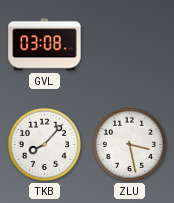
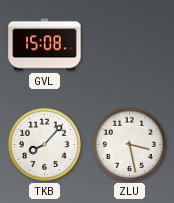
GVL: 03:08 -> 15:08 (45, 45)
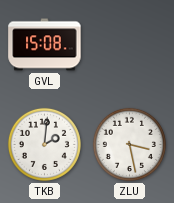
TKB: 8:07 -> 2:01 (44, 144)
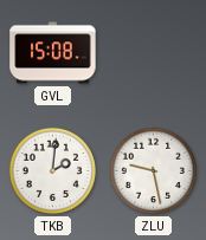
ZLU: 3:28 -> 9:28 (153, 170)
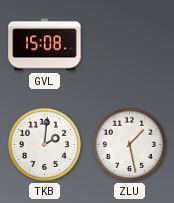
ZLU: 9:28 -> 1:28 (129, 144)
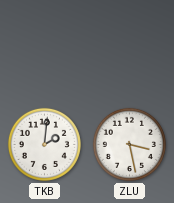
GVL: 15:08 -> none (45, 45)
ZLU: 1:28 -> 3:28 (129, 144)
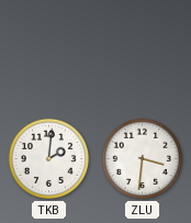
ZLU: 3:28 -> 3:31 (142, 158)
